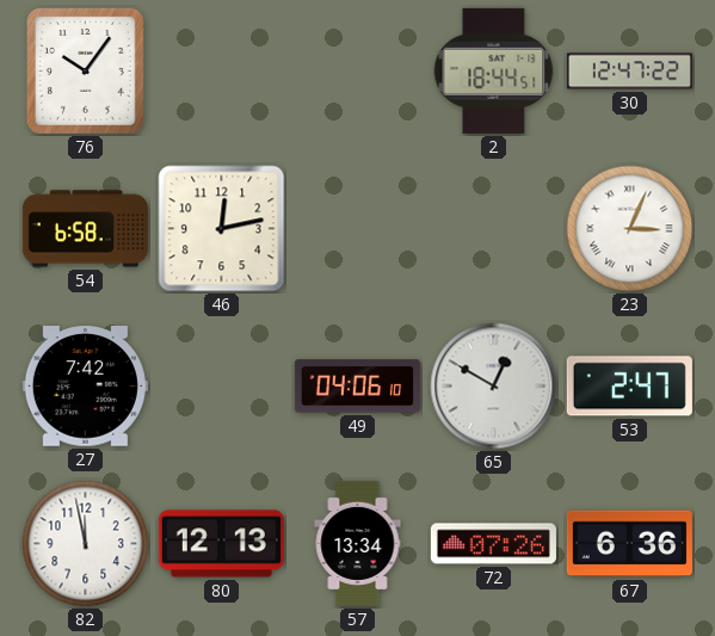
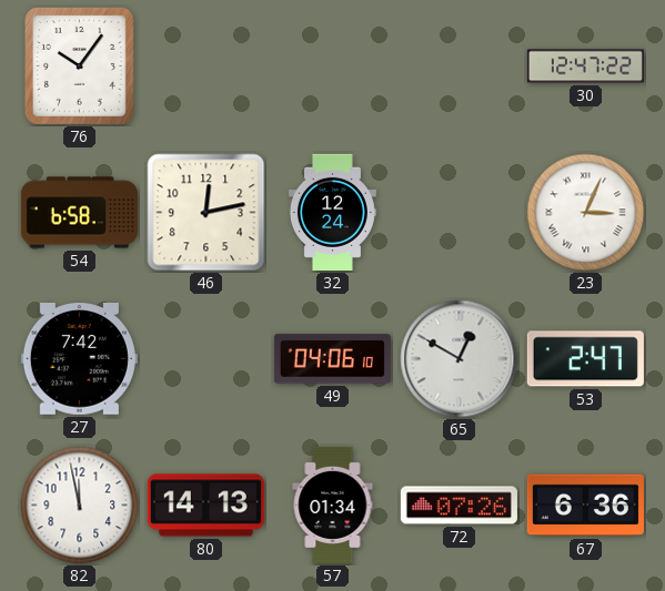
2: 18:44 -> none (494, 70)
32: none -> 12:24 (332, 212)
80: 12:13 -> 14:13 (205, 506)
57: 13:34 -> 01:34 (333, 505)
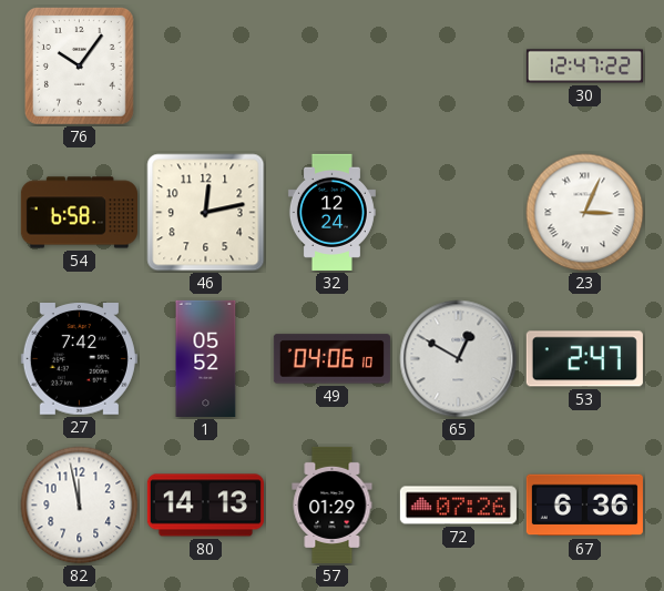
1: none -> 05:52 (206, 358)
57: 01:34 -> 01:29 (333, 505)
